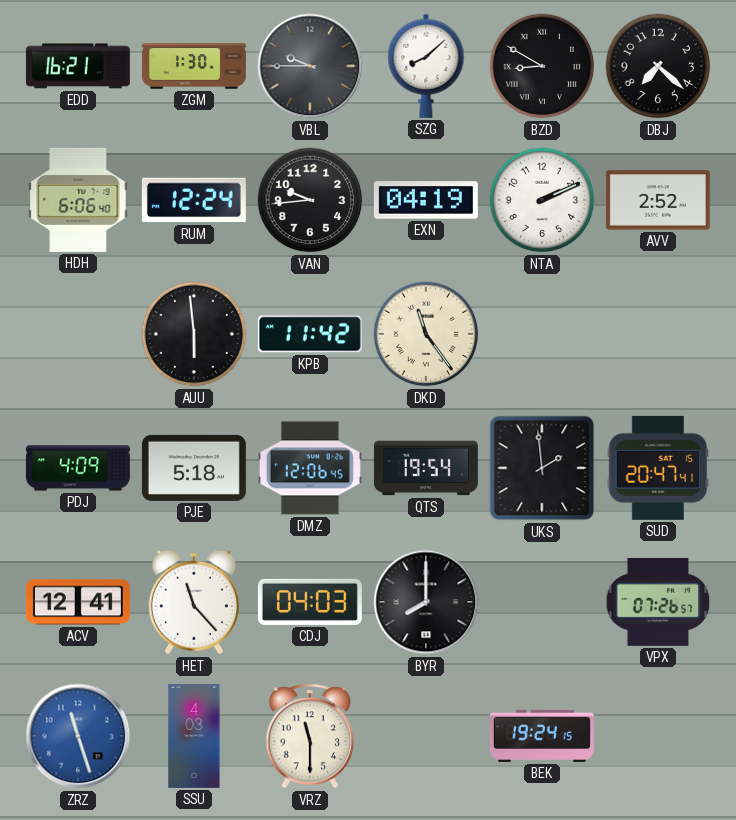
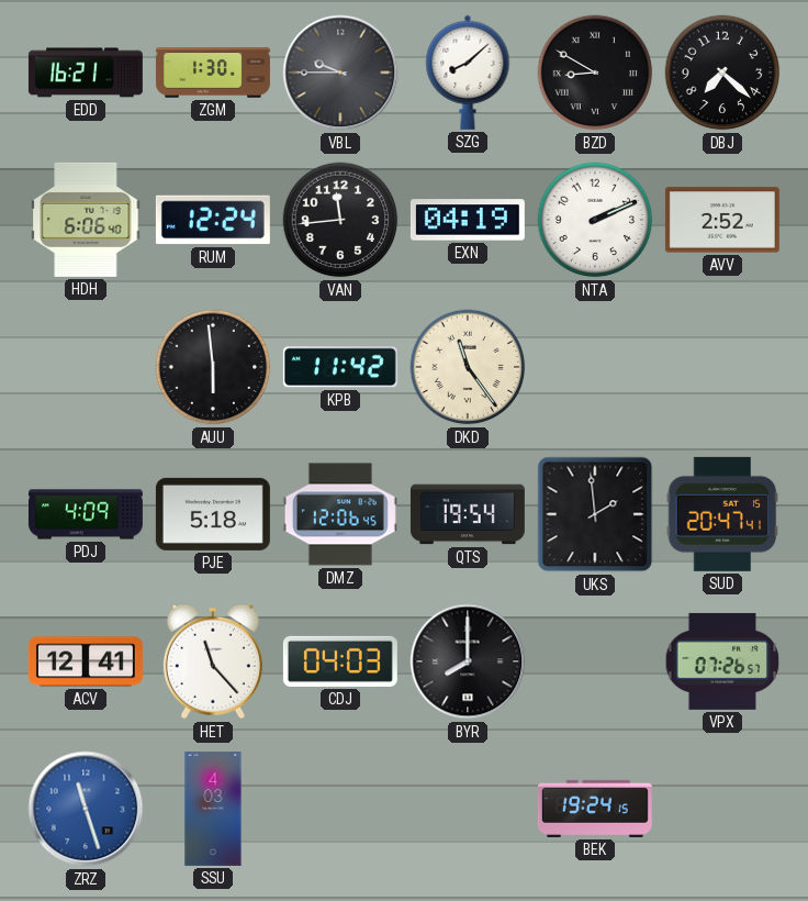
VAN: 9:44 -> 11:44 (340, 220)
VRZ: 11:30 -> none (309, 736)
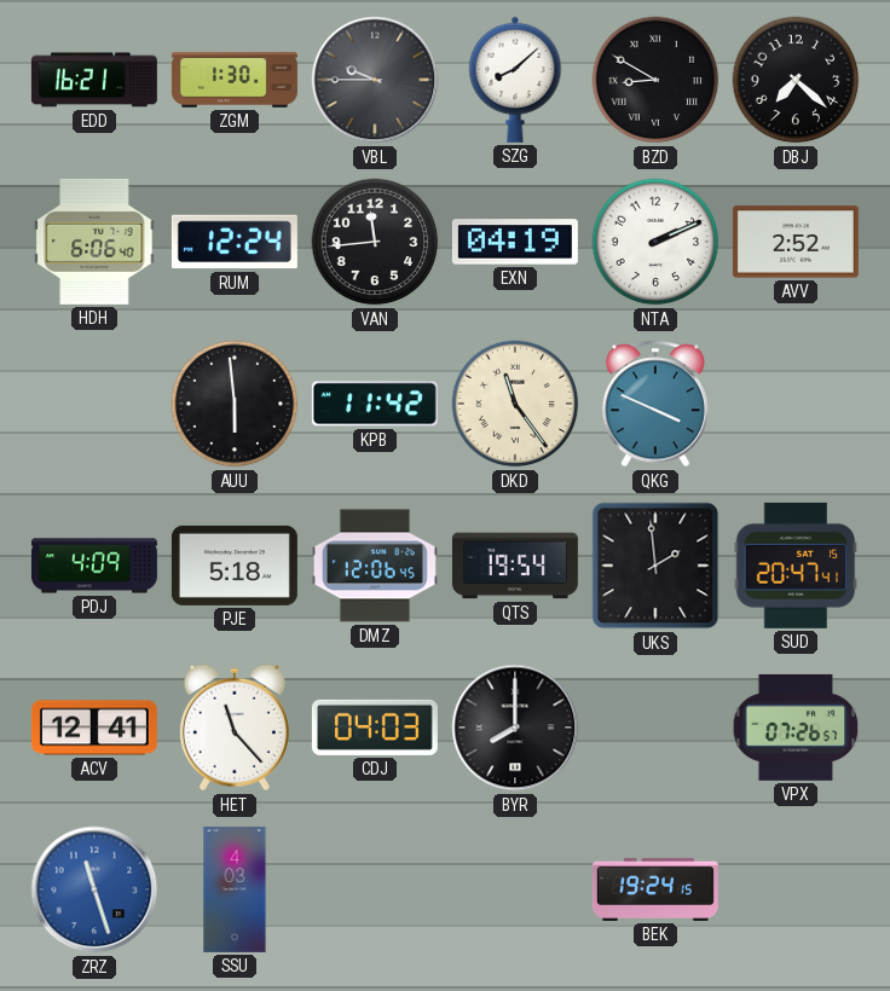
QKG: none -> 3:49 (654, 404)
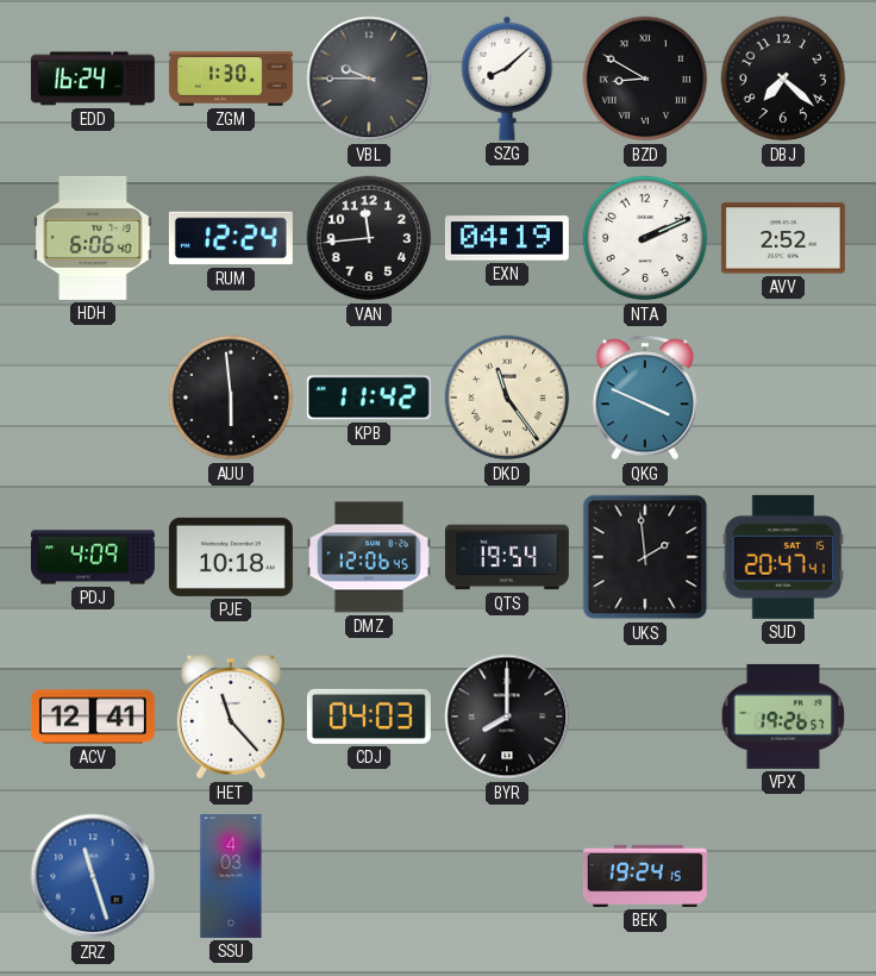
EDD: 16:21 -> 16:24 (93, 79)
PJE: 5:18 -> 10:18 (231, 557)
VPX: 07:26 -> 19:26 (783, 717)
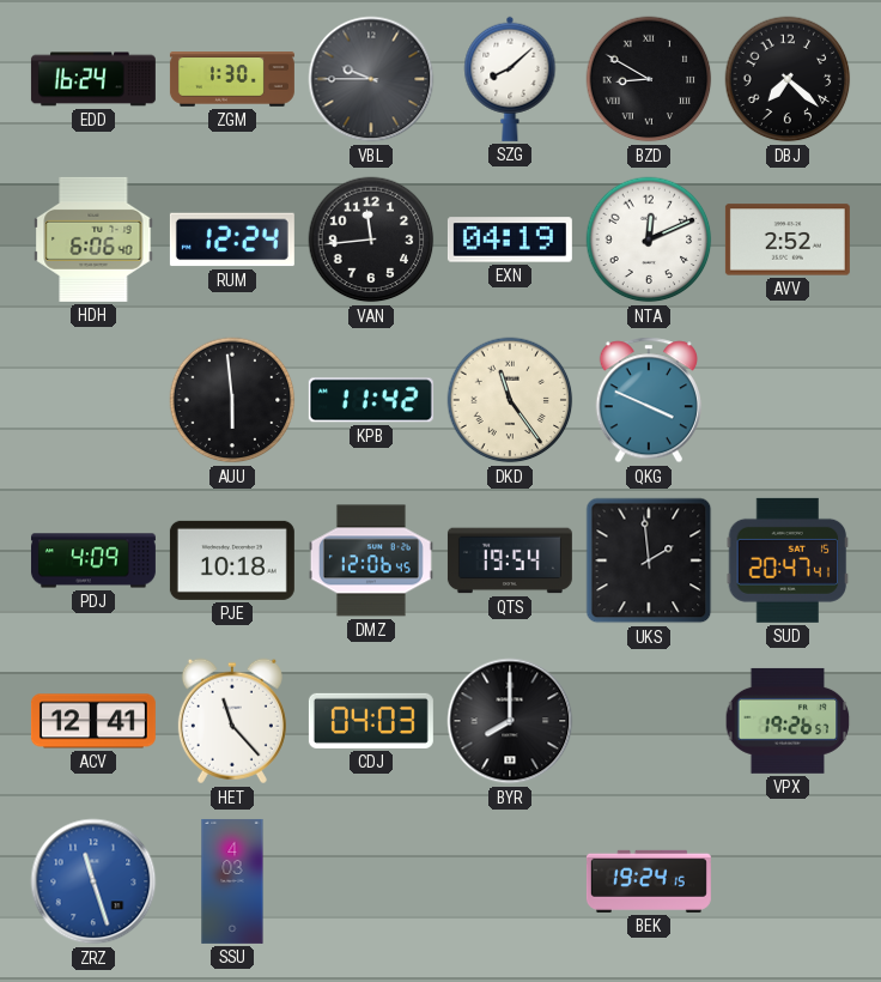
NTA: 2:11 -> 12:11 (649, 240)
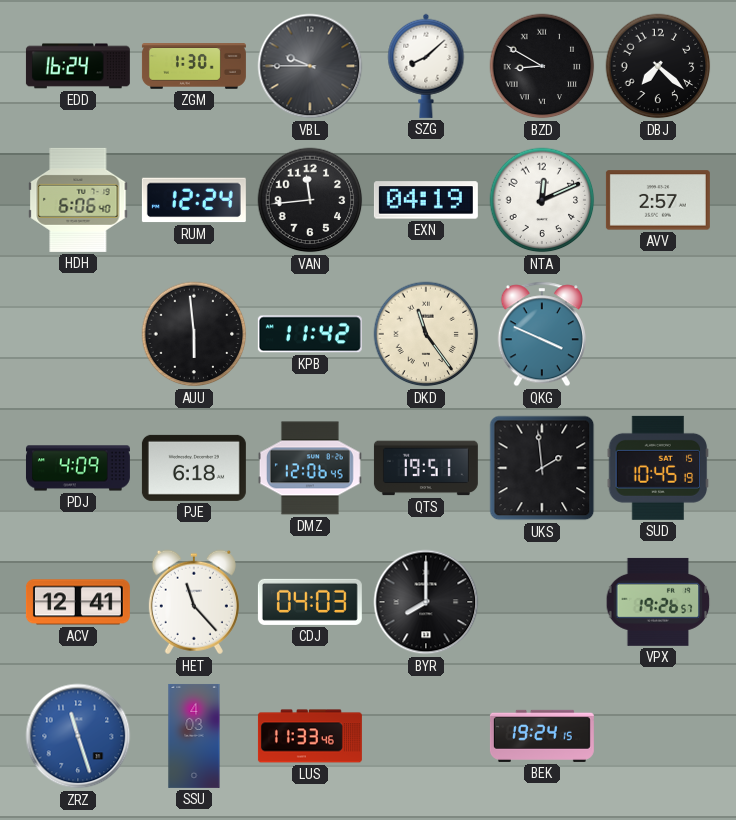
AVV: 2:52 -> 2:57 (658, 200)
PJE: 10:18 -> 6:18 (194, 468)
QTS: 19:54 -> 19:51 (426, 468)
SUD: 20:47 -> 10:45 (658, 468)
LUS: none -> 11:33 (310, 736)
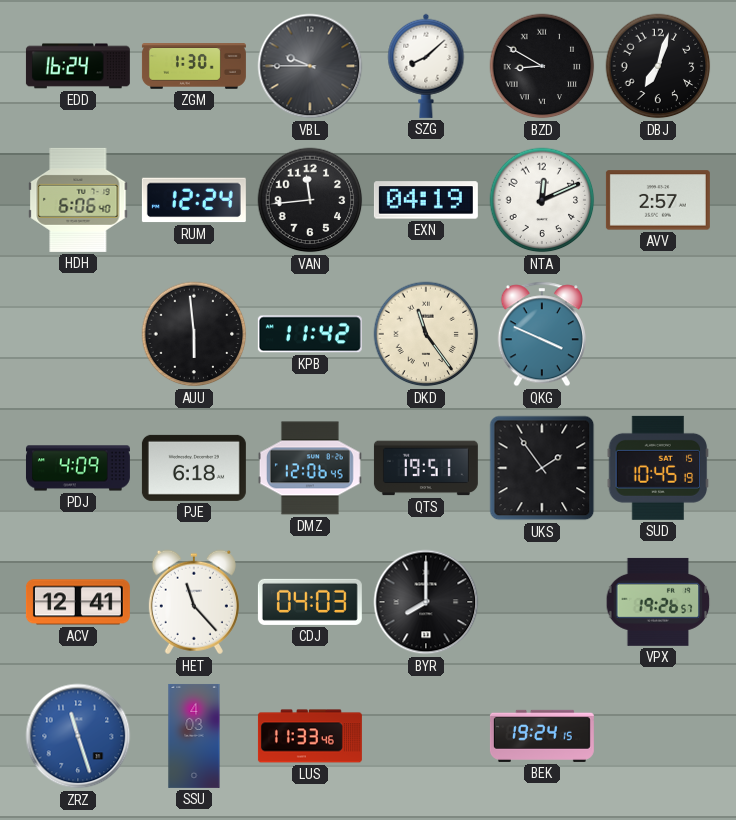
DBJ: 7:22 -> 7:03 (658, 66)
UKS: 1:59 -> 1:54 (542, 468)
